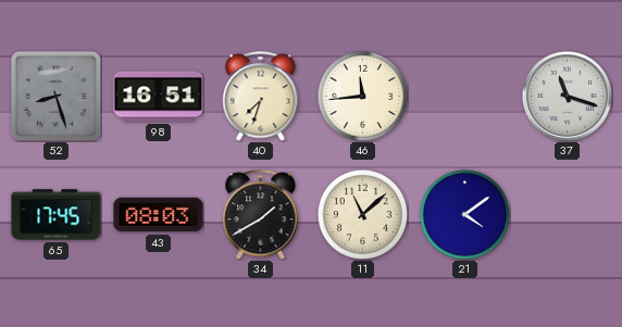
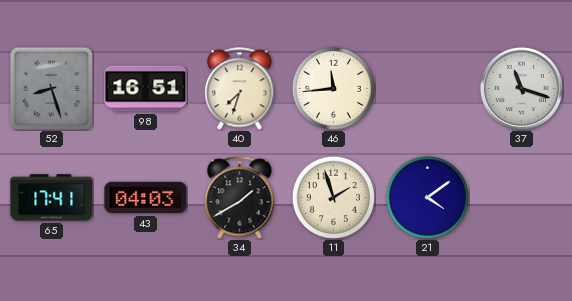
65: 17:45 -> 17:41 (52, 198)
43: 08:03 -> 04:03 (146, 198)
11: 11:08 -> 1:57 (333, 197)
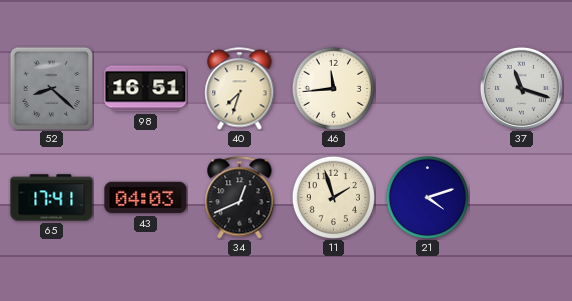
52: 8:27 -> 8:22 (51, 88)
34: 1:40 -> 12:41 (240, 198)
21: 4:09 -> 4:12 (427, 197)
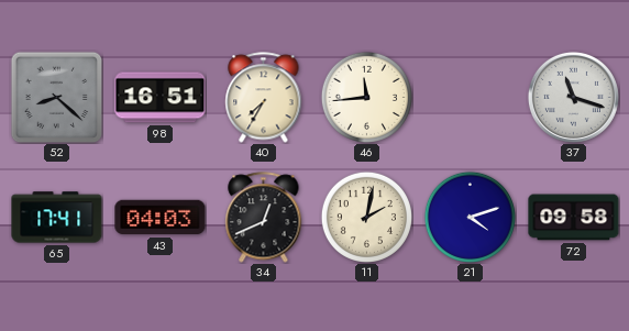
40: 7:33 -> 7:35 (264, 98)
11: 1:57 -> 2:02 (366, 217)
72: none -> 09:58 (574, 218)
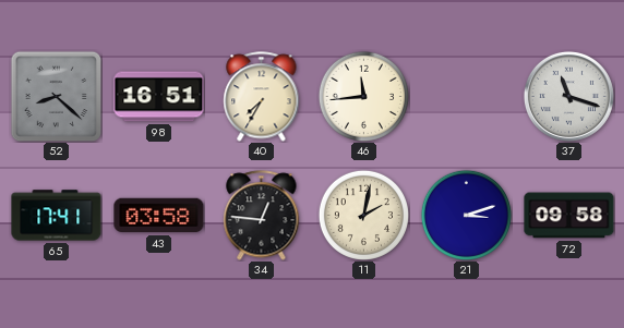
43: 04:03 -> 03:58 (159, 216)
34: 12:41 -> 12:46 (262, 216)
21: 4:12 -> 3:12 (466, 215)
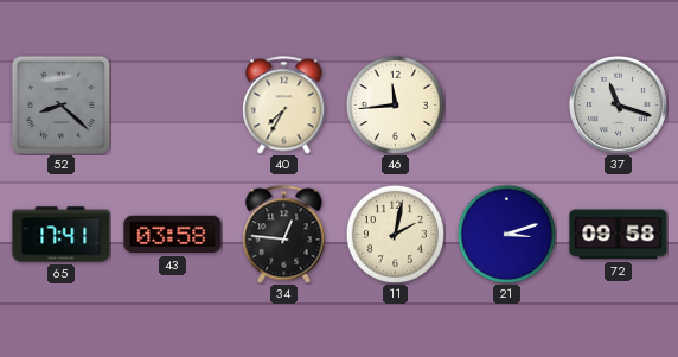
98: 16:51 -> none (159, 97)
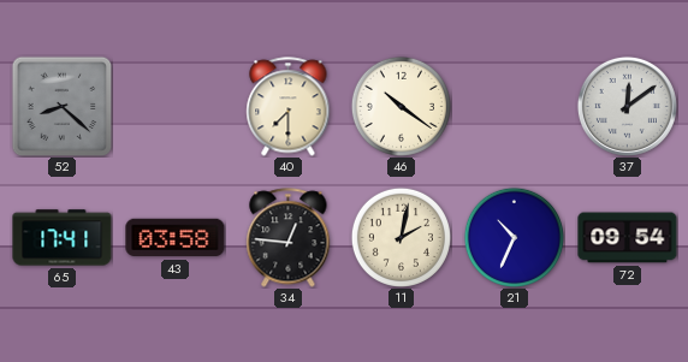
40: 7:35 -> 7:30 (289, 107)
46: 11:44 -> 10:21 (401, 106)
37: 11:18 -> 12:09 (627, 106)
21: 3:12 -> 10:34 (514, 237)
72: 09:58 -> 09:54 (628, 238)
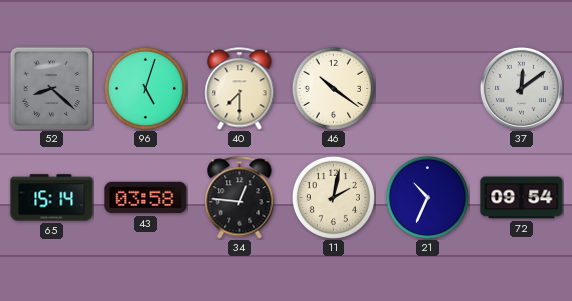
96: none -> 5:03 (145, 88)
65: 17:41 -> 15:14 (52, 198)
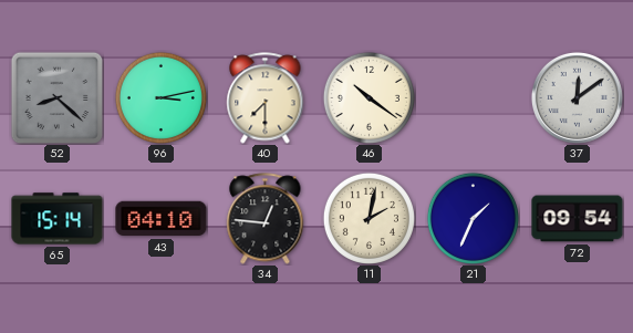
96: 5:03 -> 3:13 (160, 97)
43: 03:58 -> 04:10 (162, 219)
21: 10:34 -> 1:34 (473, 218)
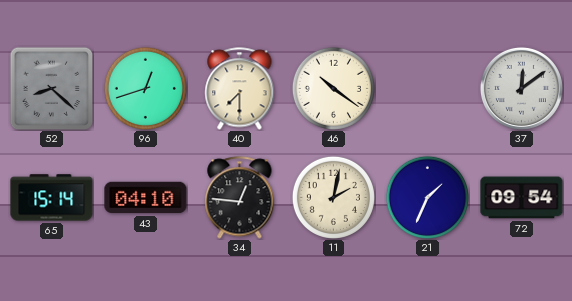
96: 3:13 -> 12:42 (145, 88)
